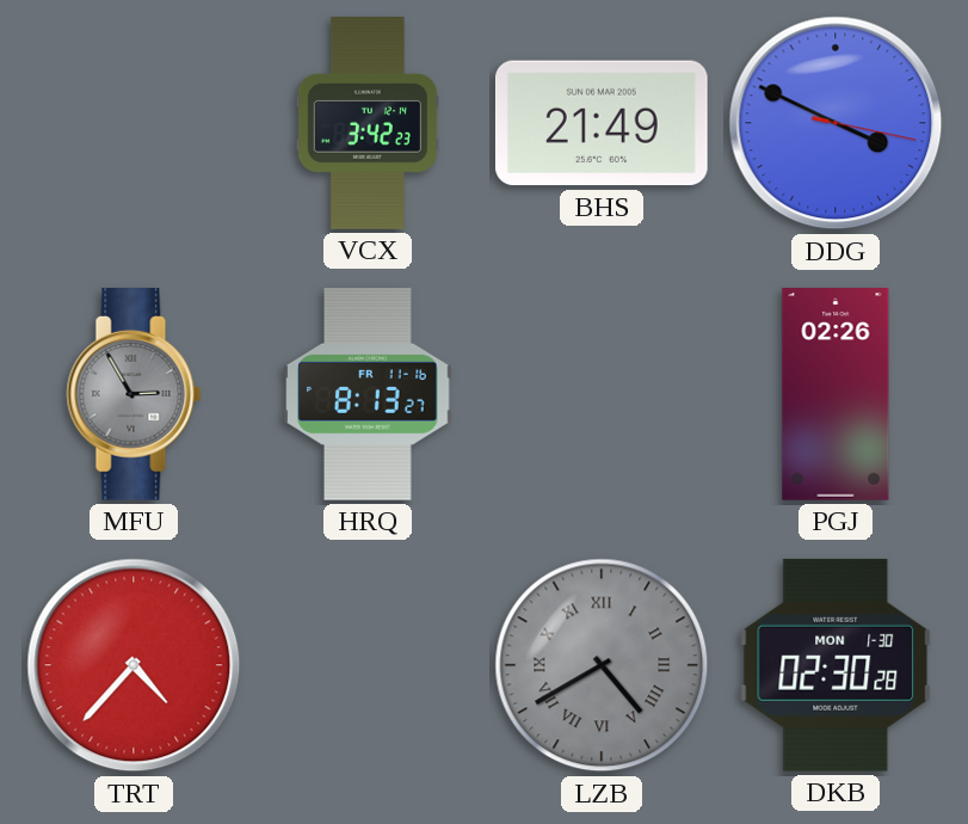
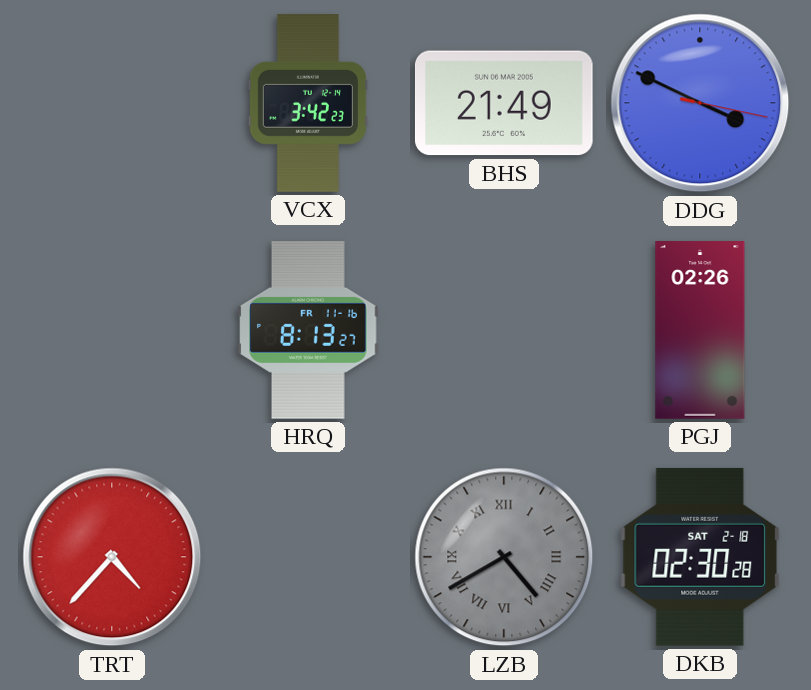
MFU: 2:55 -> none (134, 395)
DKB date: MON 1-30 -> SAT 2-18 (700, 557)
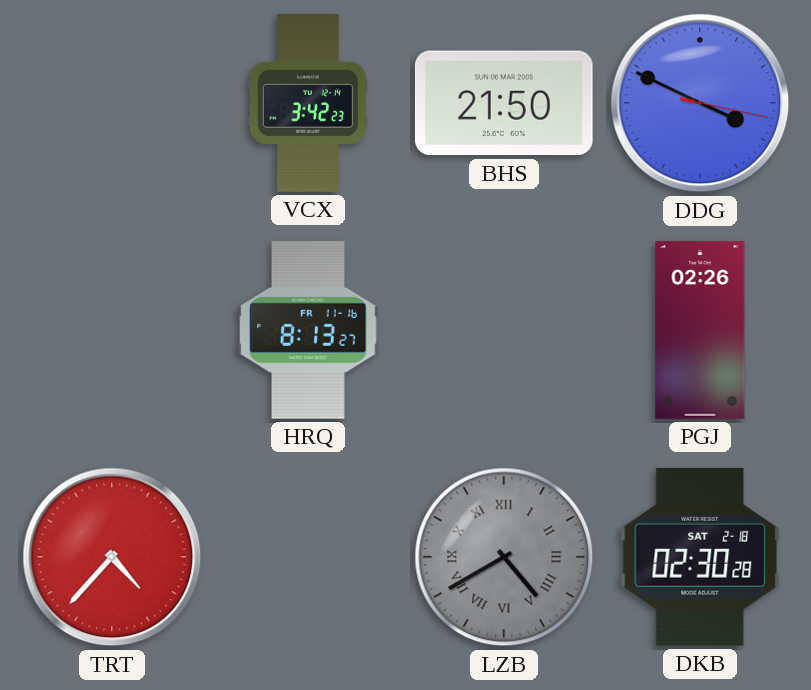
BHS: 21:49 -> 21:50 (504, 103)
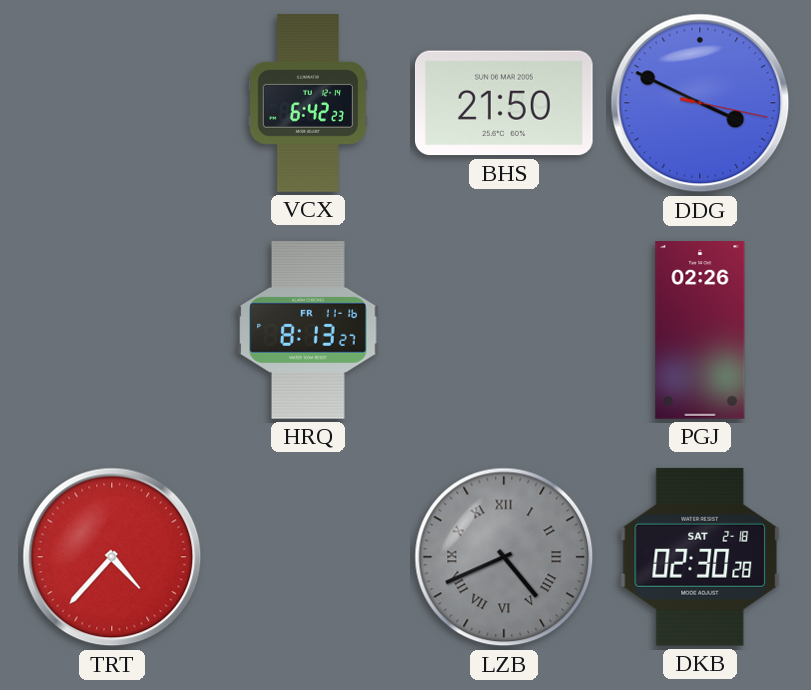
VCX: 3:42 -> 6:42 (307, 103)
LZB: 4:40 -> 4:41 (504, 557)
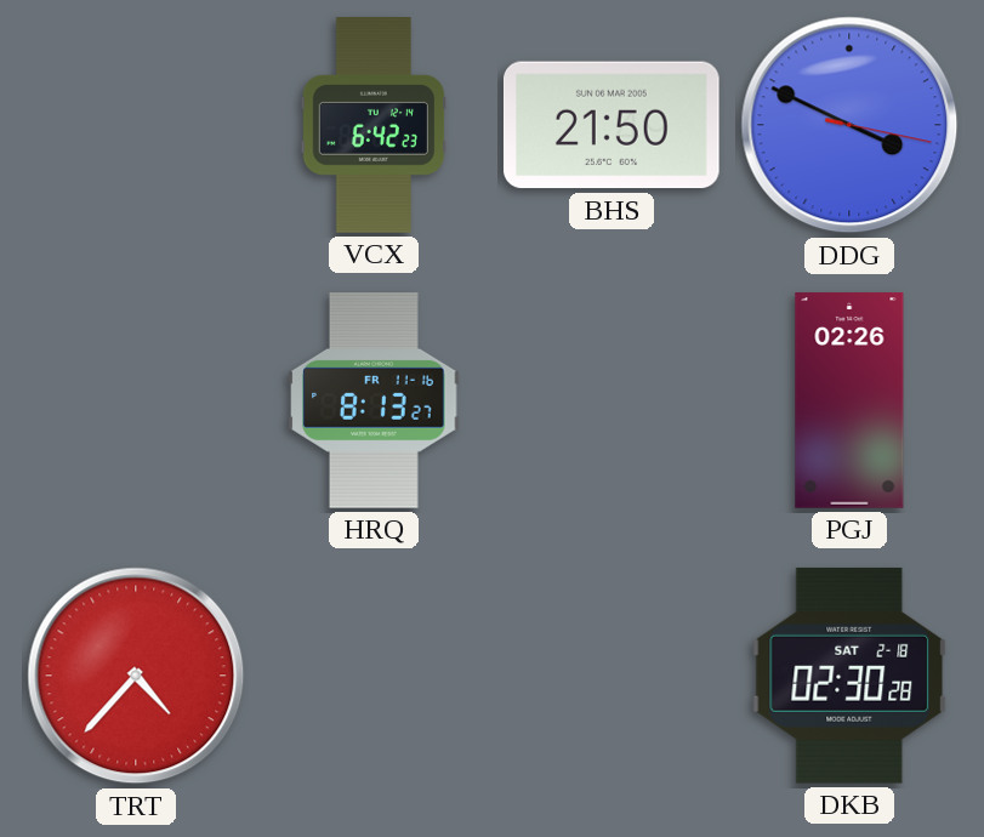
LZB: 4:41 -> none (504, 557)
